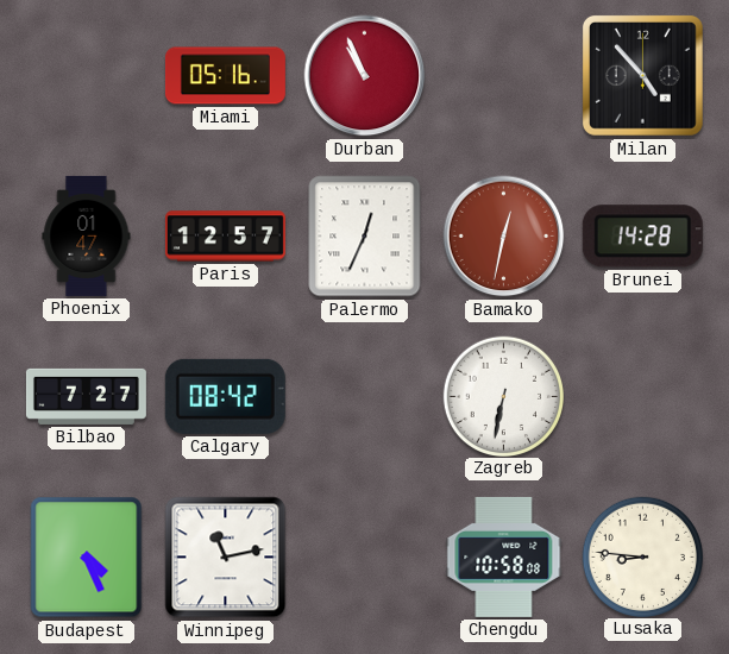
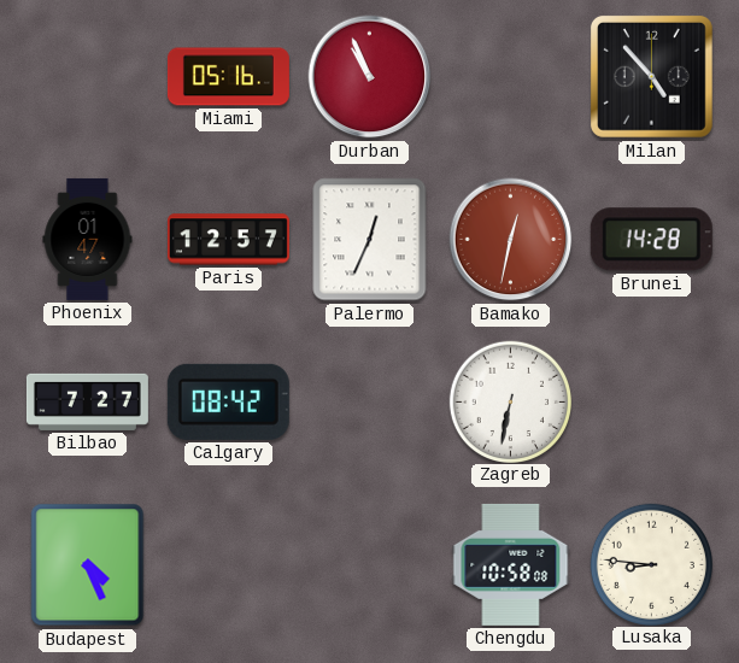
Winnipeg: 11:13 -> none (226, 558)
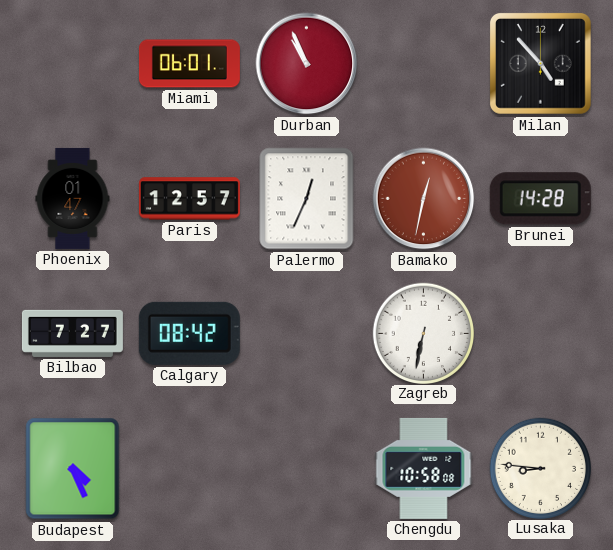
Miami: 05:16 -> 06:01 (189, 64)
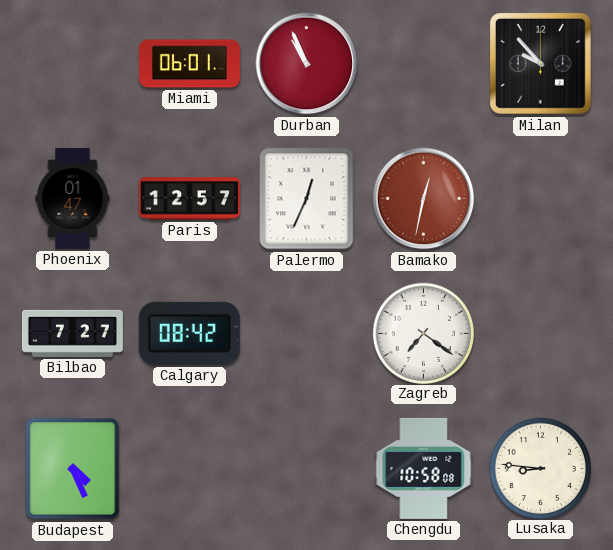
Milan: 4:53 -> 9:53 (540, 63)
Brunei: 14:28 -> none (540, 199)
Zagreb: 6:32 -> 7:21 (423, 333)
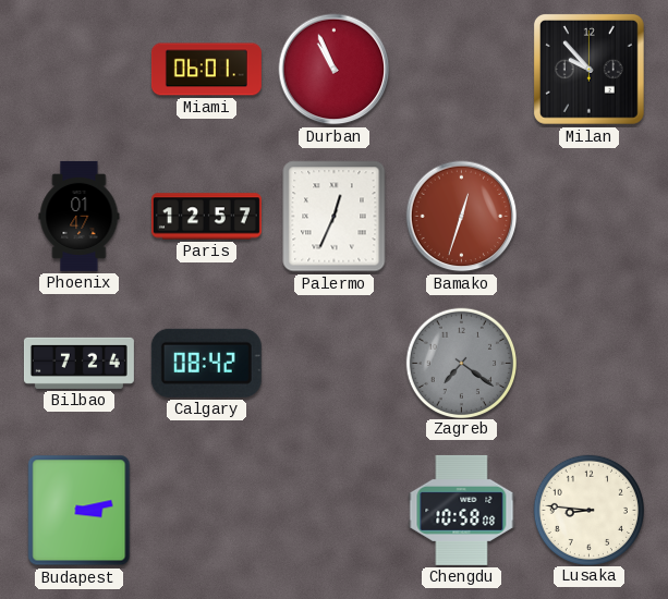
Bamako: 12:32 -> 12:33 (462, 217)
Bilbao: 7:27 -> 7:24 (78, 363)
Zagreb dial: white -> grey (461, 363)
Budapest: 4:26 -> 3:13 (80, 511)
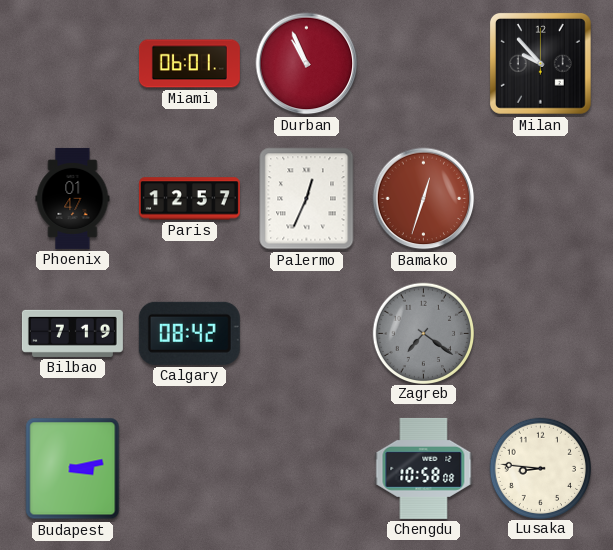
Bilbao: 7:24 -> 7:19 (72, 333)
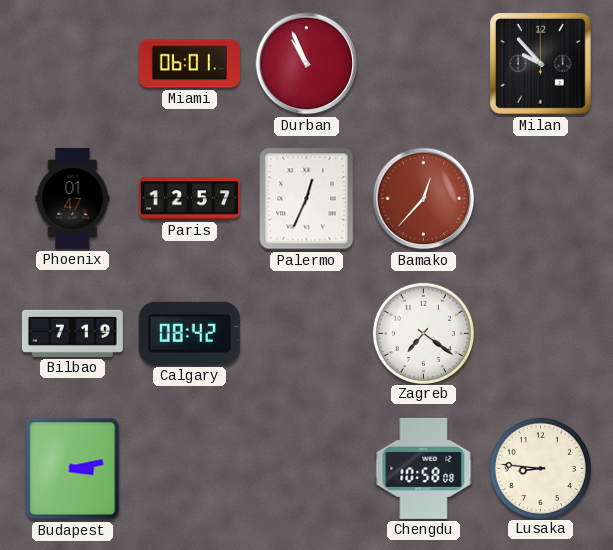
Bamako: 12:33 -> 12:37 (424, 199)
Zagreb dial: grey -> white (423, 333)
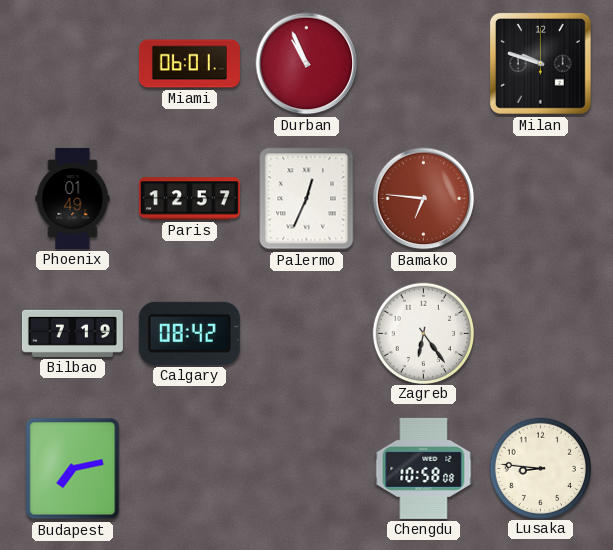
Milan: 9:53 -> 9:48 (540, 63)
Phoenix: 01:47 -> 01:49 (73, 198)
Bamako: 12:37 -> 6:46 (424, 199)
Zagreb: 7:21 -> 6:24 (423, 333)
Budapest: 3:13 -> 7:13 (73, 469)
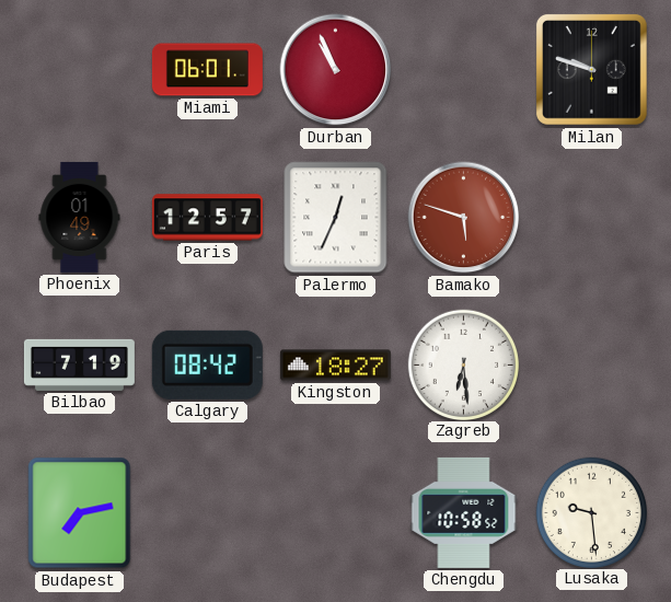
Bamako: 6:46 -> 5:48 (464, 218)
Kingston: none -> 18:27 (335, 366)
Zagreb: 6:24 -> 6:29 (463, 364)
Chengdu: 10:58:08 -> 10:58:52 (464, 512)
Lusaka: 8:46 -> 9:29 (591, 512)
